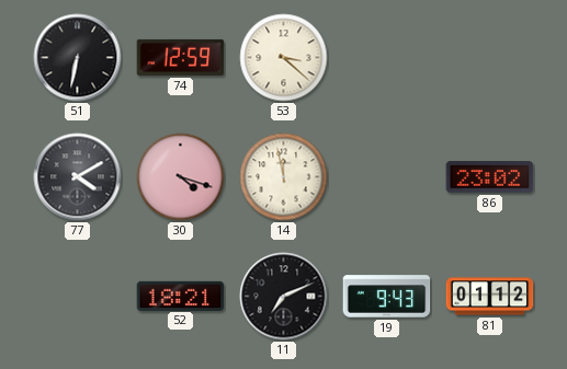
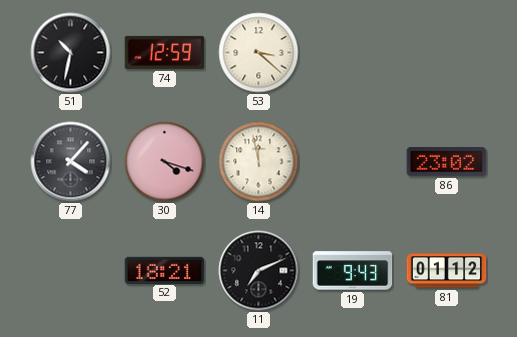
51: 6:32 -> 10:32 (71, 53)
77: 4:10 -> 4:07 (71, 162)
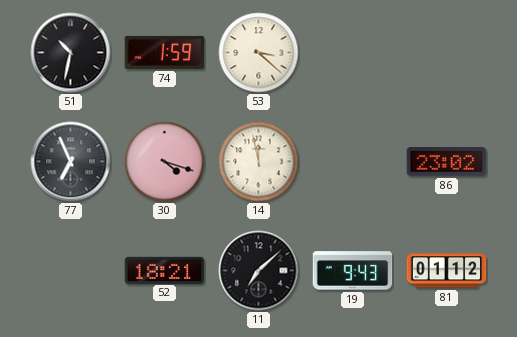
74: 12:59 -> 1:59 (165, 52)
77: 4:07 -> 6:56 (71, 162)
11: 7:11 -> 7:08 (259, 271)
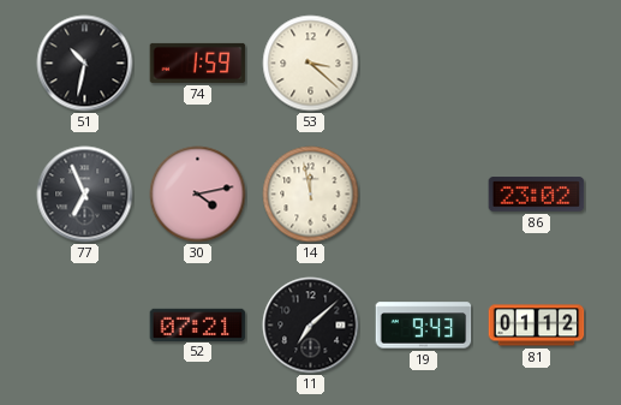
30: 4:18 -> 4:13 (198, 195)
52: 18:21 -> 07:21 (198, 324)
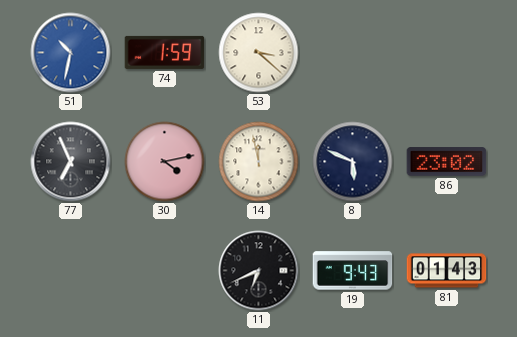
51 dial: black -> blue (71, 53)
8: none -> 5:49 (353, 162)
52: 07:21 -> none (198, 324)
11: 7:08 -> 6:41 (259, 271)
81: 01:12 -> 01:43 (447, 271)
